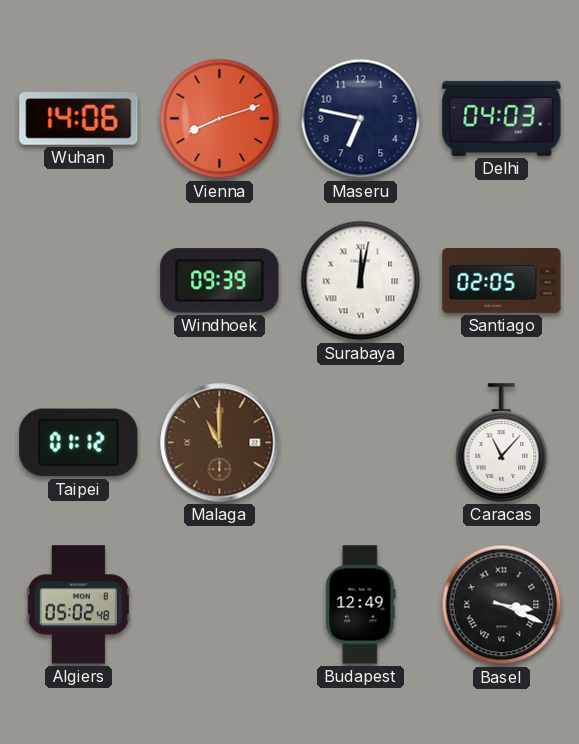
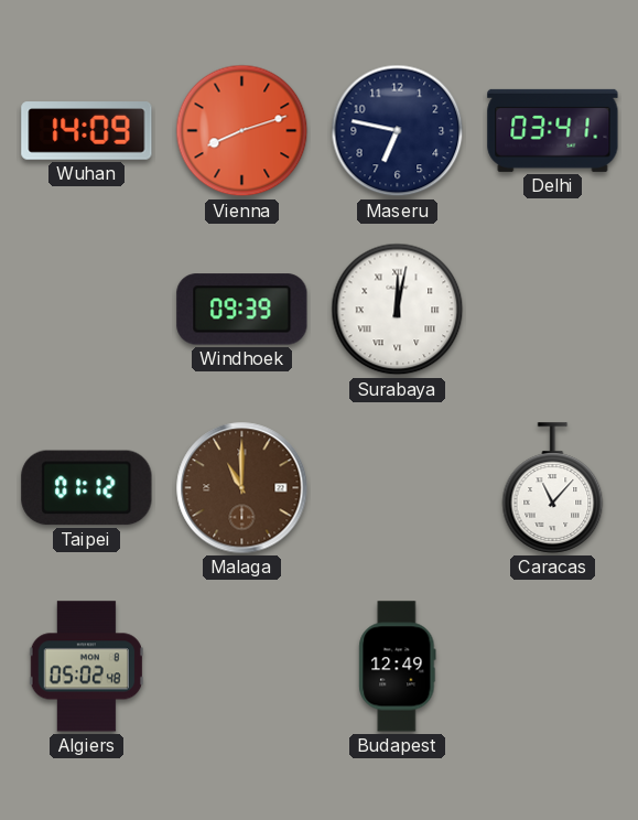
Wuhan: 14:06 -> 14:09 (87, 131)
Delhi: 04:03 -> 03:41 (553, 130)
Santiago: 02:05 -> none (502, 281)
Basel: 3:19 -> none (502, 605)
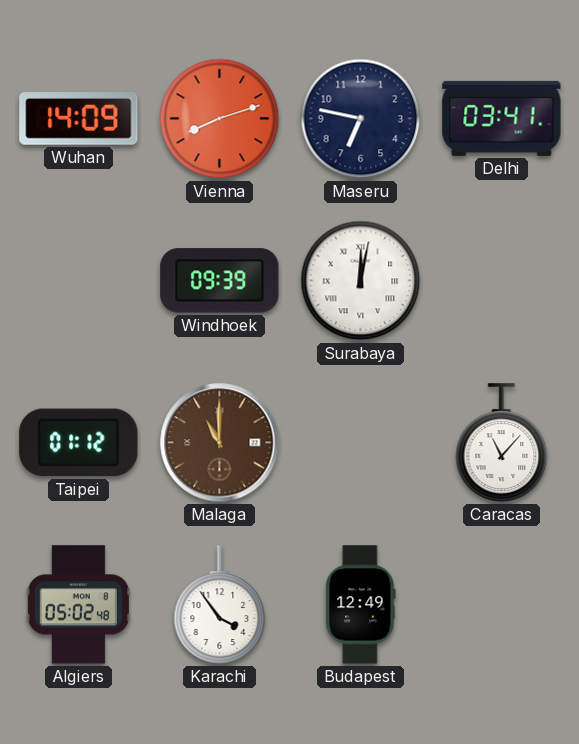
Karachi: none -> 3:54 (220, 605)
